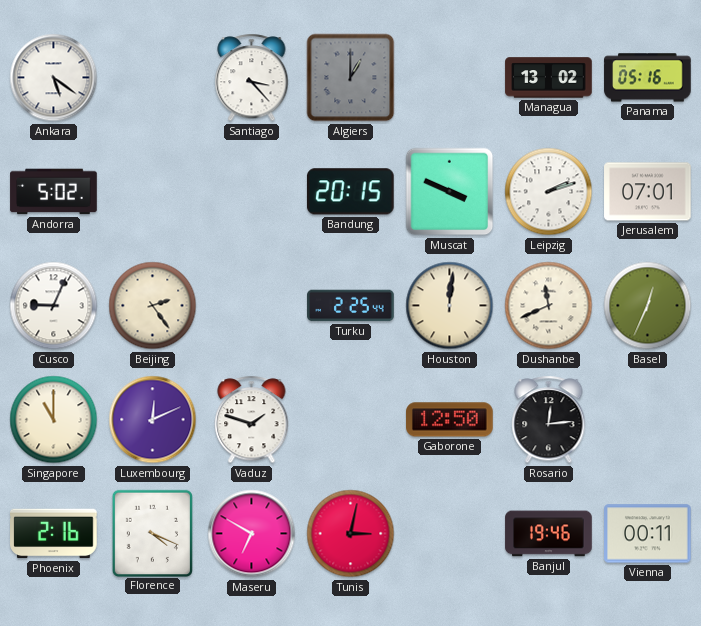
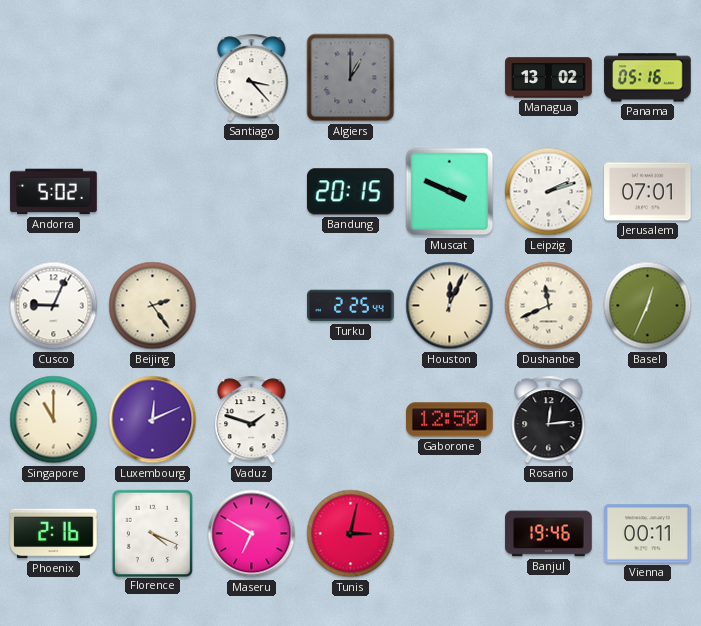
Ankara: 5:21 -> none (54, 78)
Houston: 12:01 -> 12:04 (450, 306)
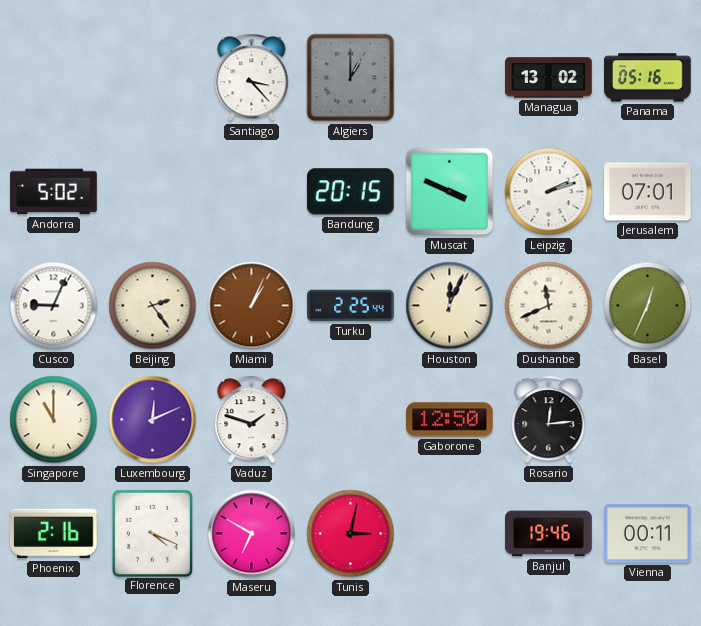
Miami: none -> 1:04 (252, 306)
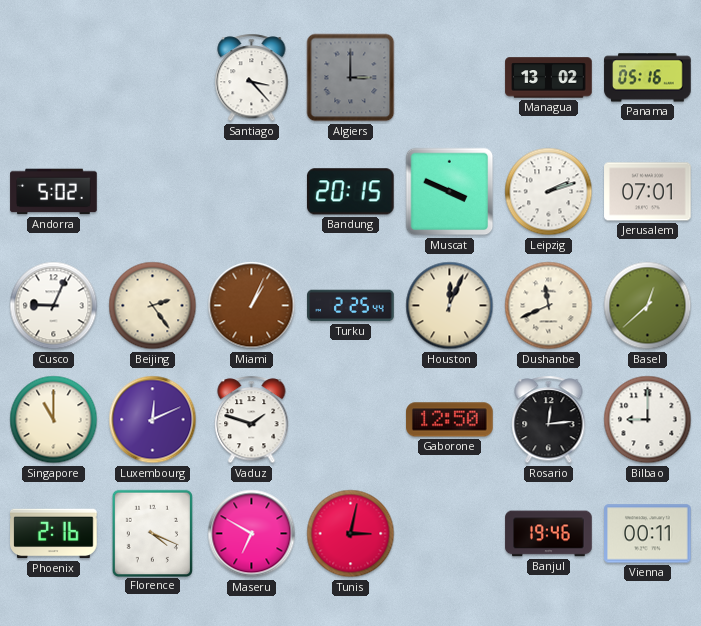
Algiers: 1:00 -> 3:00 (351, 78)
Basel: 12:34 -> 12:38 (648, 306)
Bilbao: none -> 9:00 (648, 420)
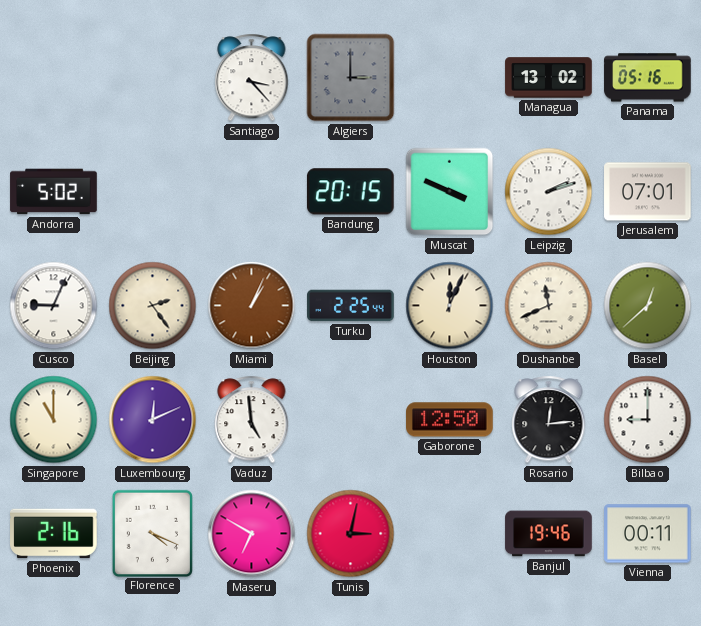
Vaduz: 1:48 -> 4:59 (252, 420)
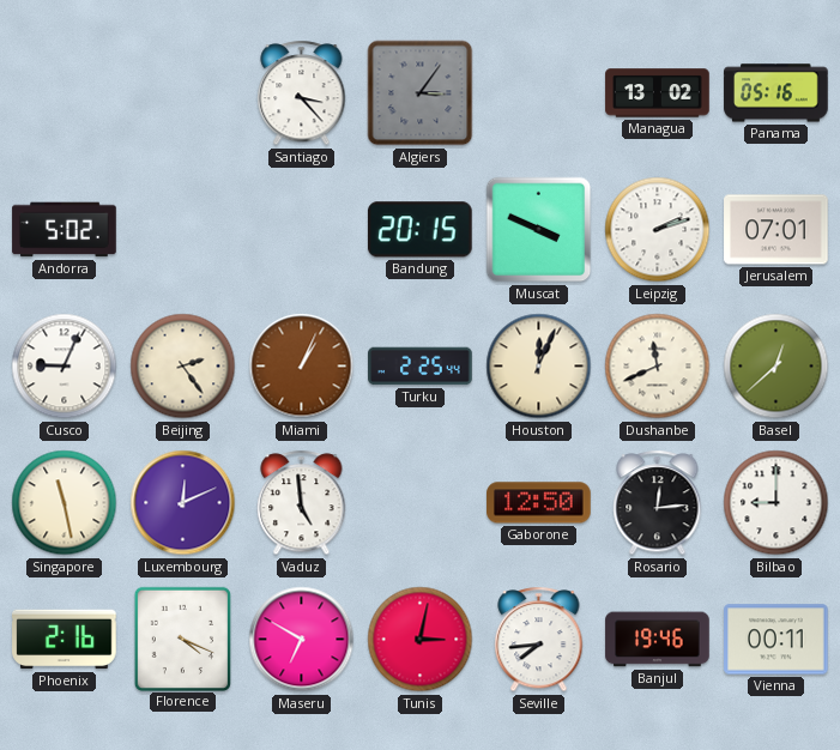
Algiers: 3:00 -> 3:06 (421, 93)
Singapore: 11:00 -> 11:28 (65, 503)
Seville: none -> 7:44 (539, 640)
